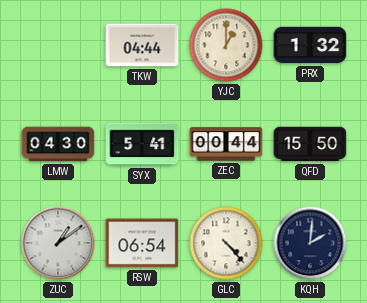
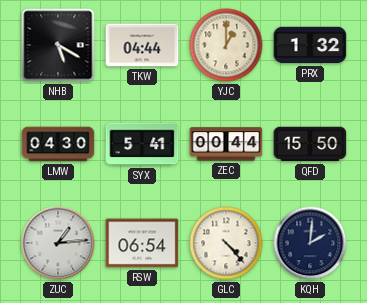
NHB: none -> 5:20 (58, 45)
ZUC: 1:09 -> 1:14 (58, 243)
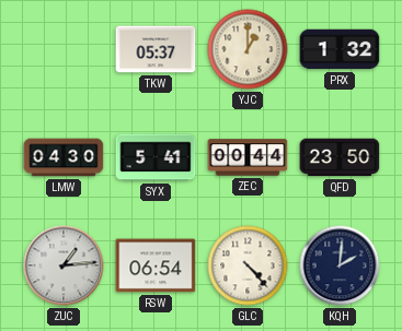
NHB: 5:20 -> none (58, 45)
TKW: 04:44 -> 05:37 (156, 49)
QFD: 15:50 -> 23:50 (340, 157)
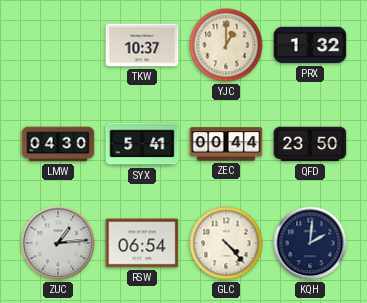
TKW: 05:37 -> 10:37 (142, 45)
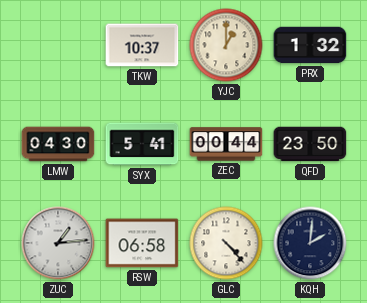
RSW: 06:54 -> 06:58 (142, 243)
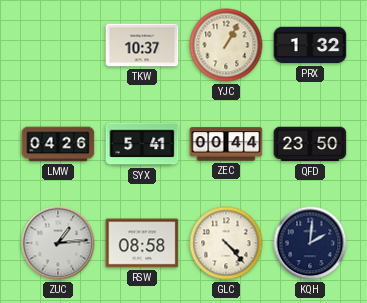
YJC: 1:00 -> 1:05 (226, 45)
LMW: 04:30 -> 04:26 (58, 144)
RSW: 06:58 -> 08:58 (142, 243)
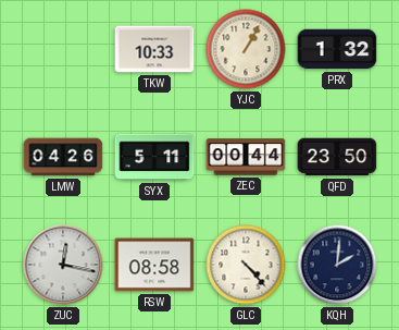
TKW: 10:37 -> 10:33 (154, 49)
SYX: 5:41 -> 5:11 (154, 157)
ZUC: 1:14 -> 12:17 (63, 265)
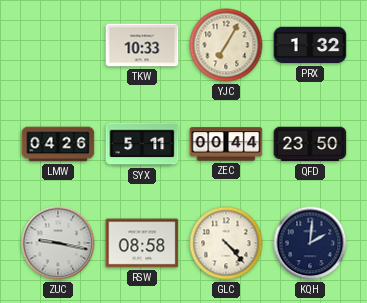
YJC: 1:05 -> 7:05 (226, 45)
ZUC: 12:17 -> 9:17 (58, 243)
